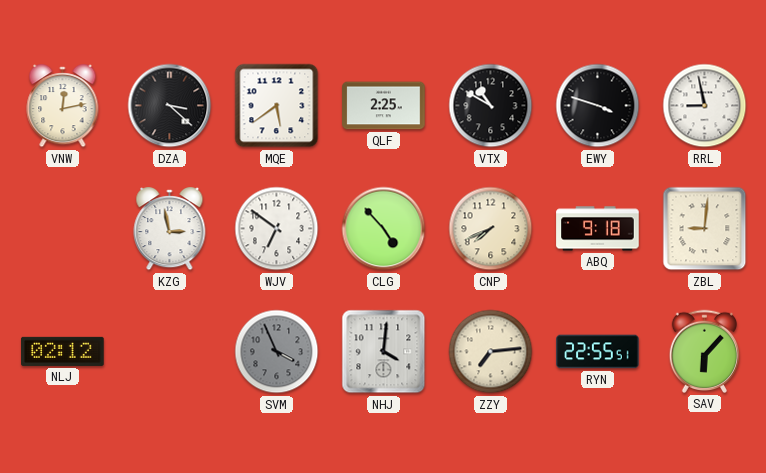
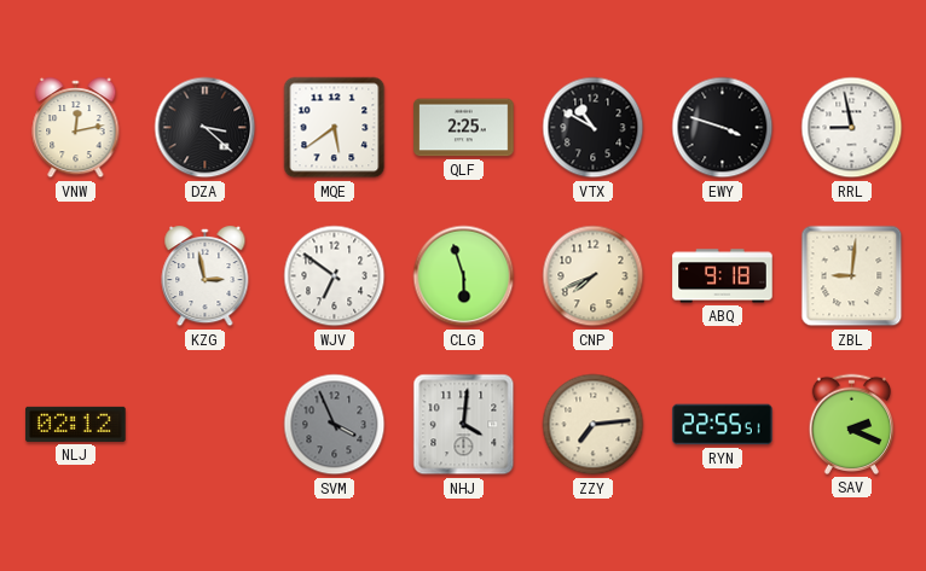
CLG: 4:53 -> 5:57 (464, 276)
SAV: 6:07 -> 2:19 (851, 424)
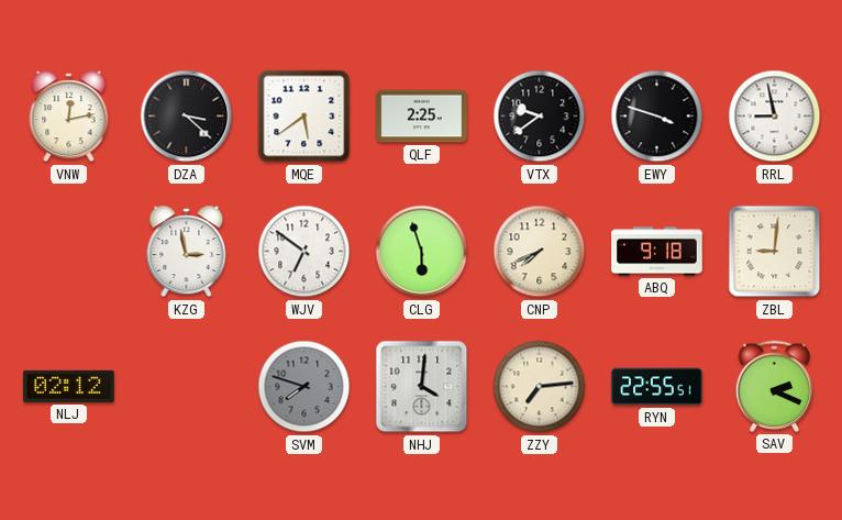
VTX: 10:50 -> 9:39 (540, 117)
SVM: 3:56 -> 7:48 (304, 387)
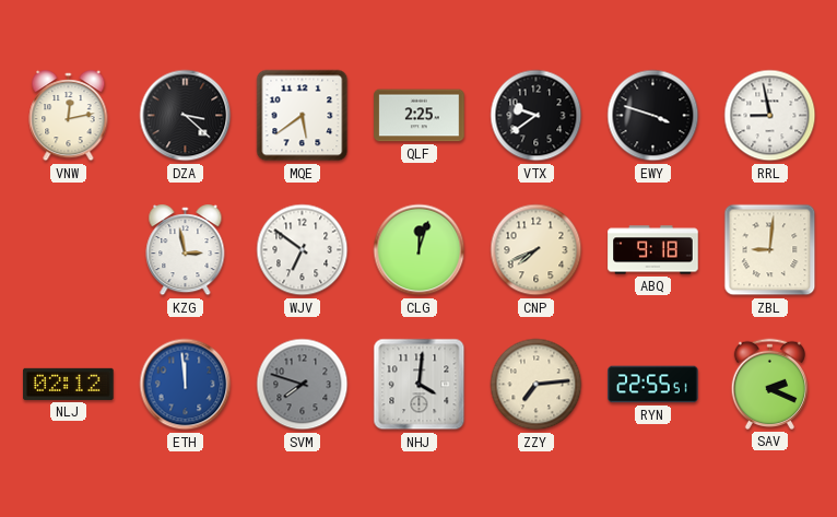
CLG: 5:57 -> 12:03 (420, 250)
ETH: none -> 11:59 (186, 385)
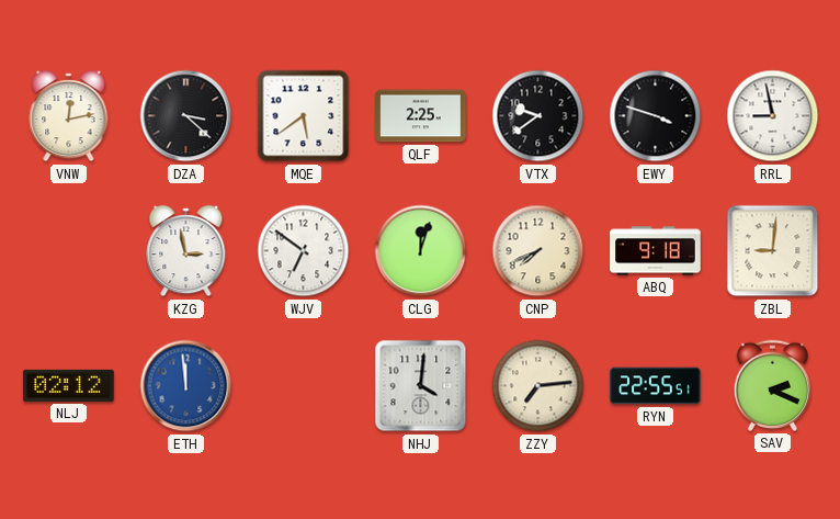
SVM: 7:48 -> none (303, 385)
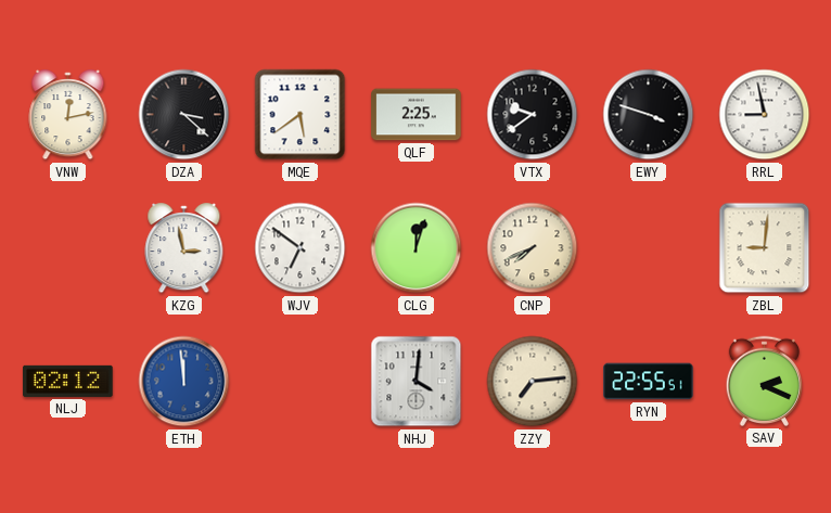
ABQ: 9:18 -> none (656, 251)
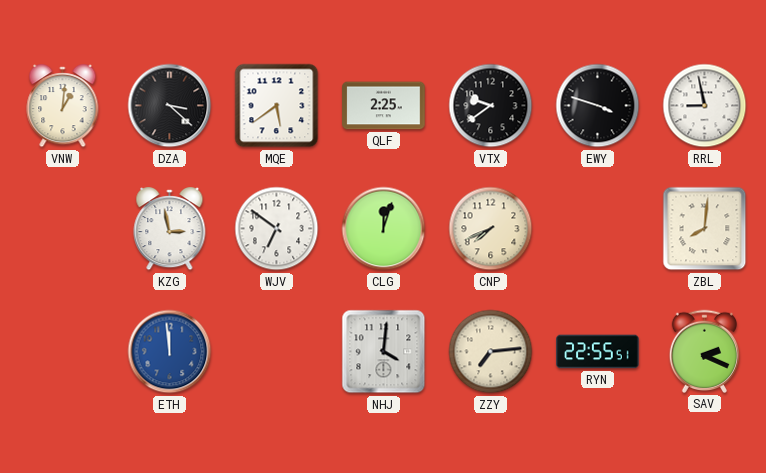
VNW: 12:13 -> 1:01 (63, 106)
ZBL: 9:01 -> 8:01 (705, 229)
NLJ: 02:12 -> none (68, 381)
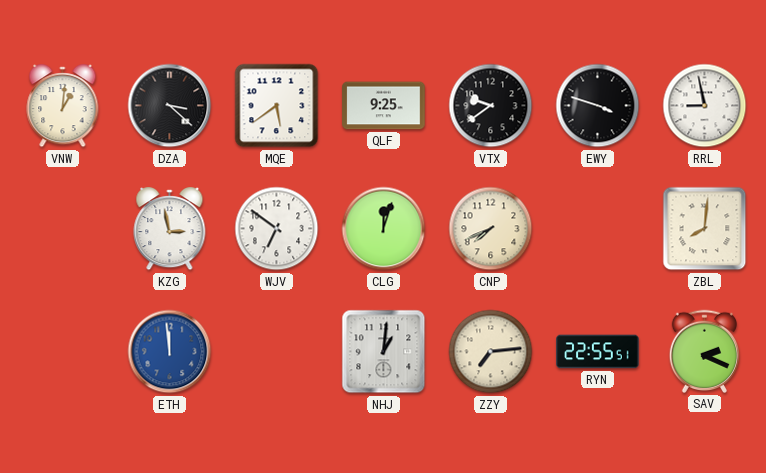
QLF: 2:25 -> 9:25 (384, 106)
NHJ: 4:01 -> 1:01 (384, 352)
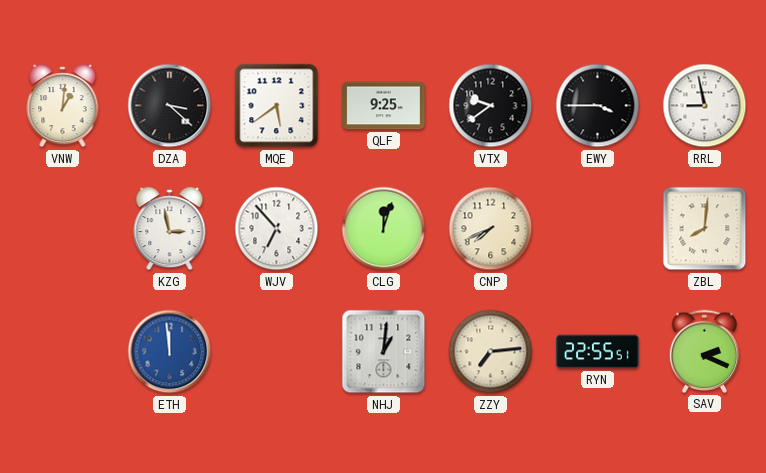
EWY: 3:48 -> 3:45 (598, 106)
WJV: 6:51 -> 6:53 (277, 229)
